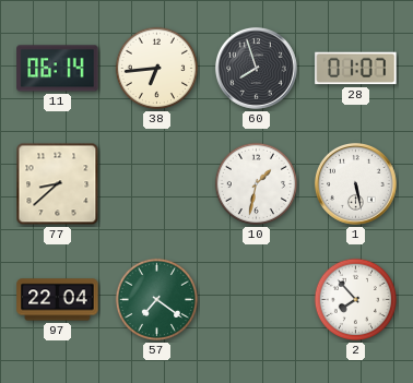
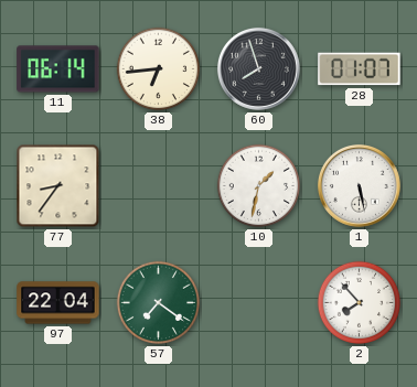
77: 8:38 -> 8:36 (58, 186)
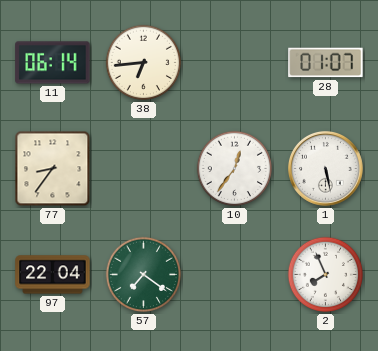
60: 7:57 -> none (258, 68)
10: 1:32 -> 12:36 (235, 169)
2: 7:53 -> 7:56 (326, 275)
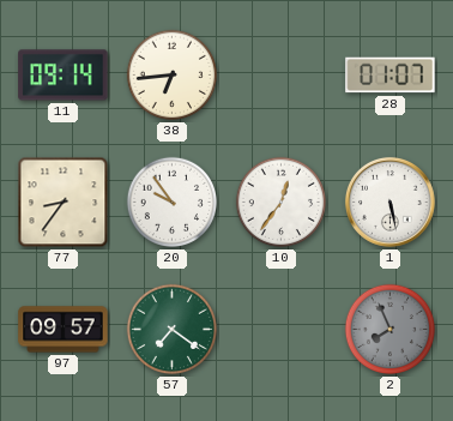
11: 06:14 -> 09:14 (64, 76)
20: none -> 9:54 (173, 203)
97: 22:04 -> 09:57 (64, 330)
2 dial: white -> grey (391, 330)
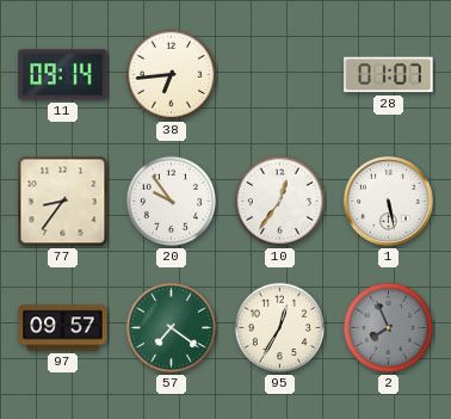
95: none -> 12:35 (280, 328)
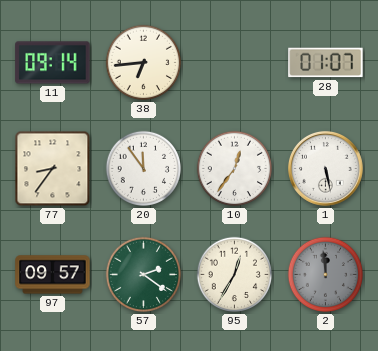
20: 9:54 -> 11:54 (144, 169)
57: 7:21 -> 2:21 (144, 275)
2: 7:56 -> 11:59 (326, 275)
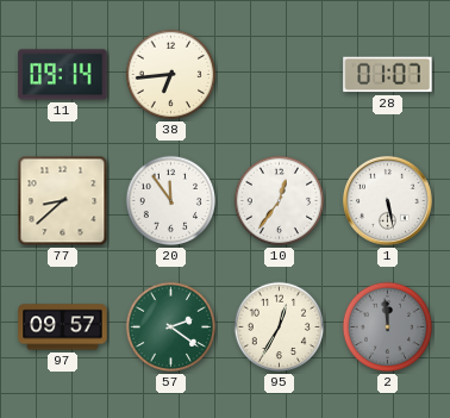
77: 8:36 -> 8:38 (63, 201)
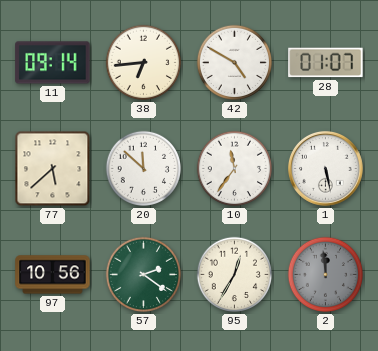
42: none -> 4:50 (235, 63)
77: 8:38 -> 5:38 (53, 169)
20: 11:54 -> 11:52 (144, 169)
10: 12:36 -> 11:36 (235, 169)
97: 09:57 -> 10:56 (53, 275)
